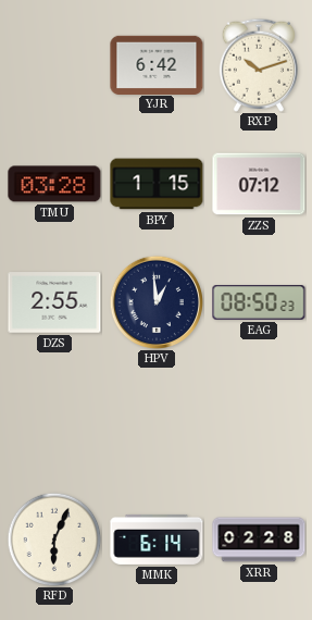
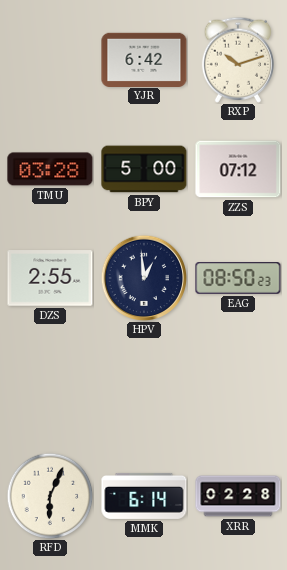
BPY: 1:15 -> 5:00 (144, 169)
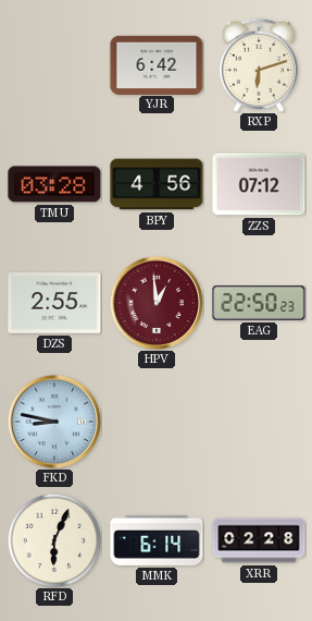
RXP: 10:12 -> 6:12 (258, 65)
BPY: 5:00 -> 4:56 (157, 184)
HPV dial: navy -> burgundy (157, 303)
EAG: 08:50 -> 22:50 (259, 303)
FKD: none -> 8:47 (54, 422)
